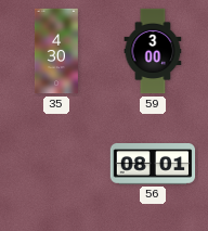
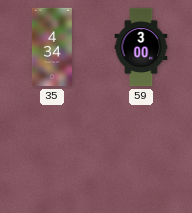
35: 4:30 -> 4:34 (52, 47)
56: 08:01 -> none (153, 164)
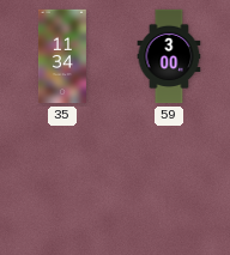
35: 4:34 -> 11:34 (62, 56)
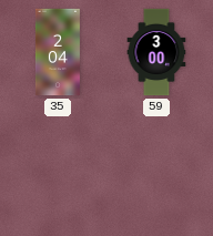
35: 11:34 -> 2:04 (58, 52)
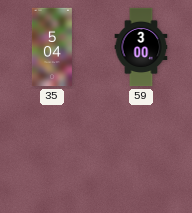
35: 2:04 -> 5:04 (52, 47)
